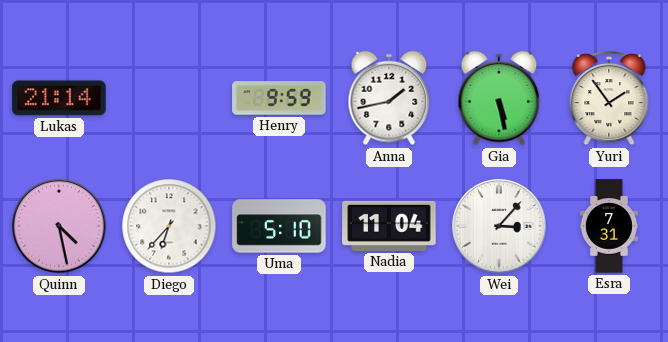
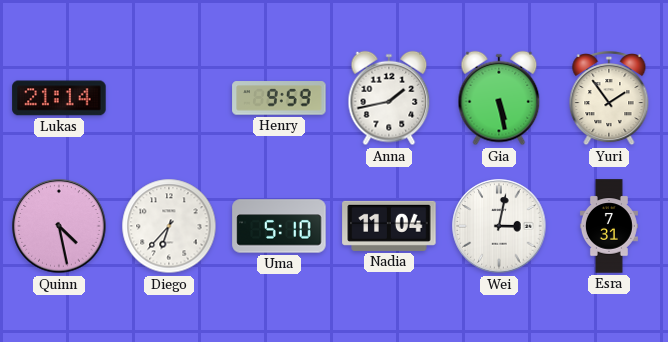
Wei: 3:07 -> 3:02 (499, 226)
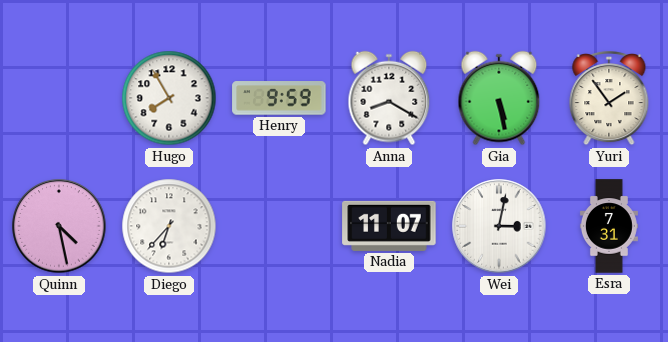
Lukas: 21:14 -> none (59, 98)
Hugo: none -> 7:55 (169, 98)
Anna: 1:43 -> 8:20 (389, 98)
Uma: 5:10 -> none (279, 226)
Nadia: 11:04 -> 11:07 (389, 226)
